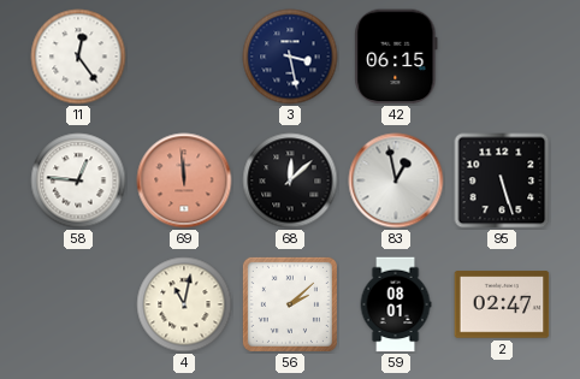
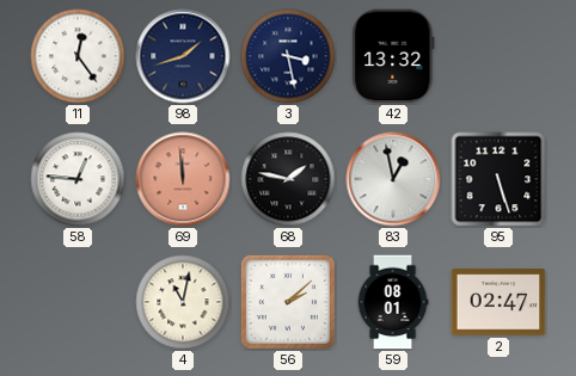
98: none -> 1:42 (183, 56)
42: 06:15 -> 13:32 (393, 56)
68: 12:08 -> 1:47 (288, 179)
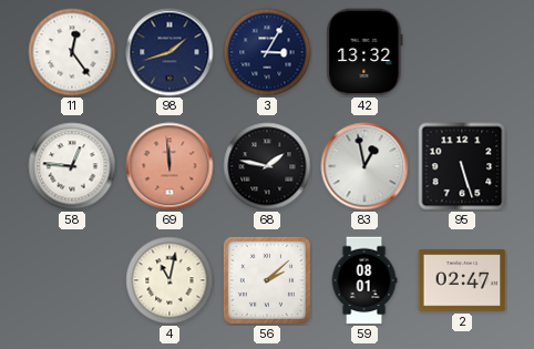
3: 3:28 -> 3:05 (267, 52)
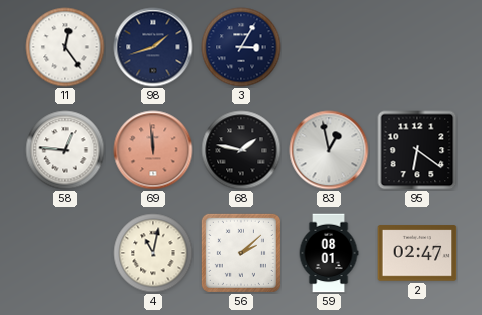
42: 13:32 -> none (364, 52)
95: 5:27 -> 6:21 (417, 150)
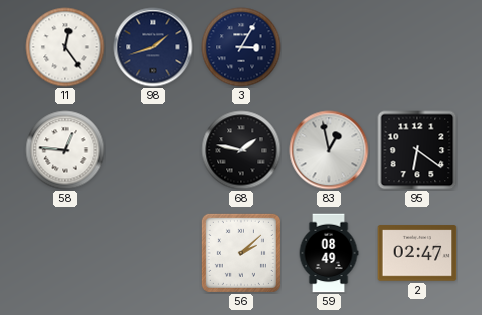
69: 11:59 -> none (153, 150)
4: 11:02 -> none (153, 253)
59: 08:01 -> 08:49 (329, 253)
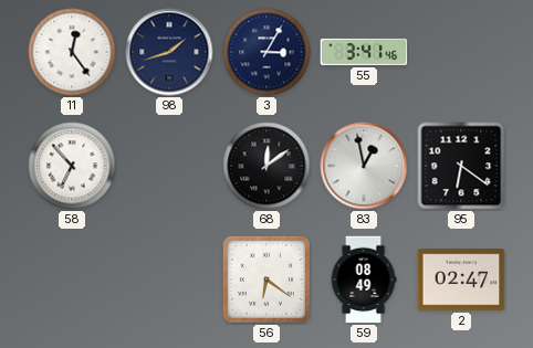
55: none -> 3:41 (364, 52)
58: 12:46 -> 6:53 (72, 166)
68: 1:47 -> 12:09 (266, 166)
56: 2:08 -> 6:21 (266, 280)
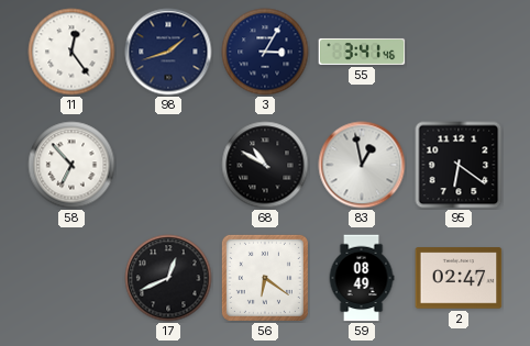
68: 12:09 -> 10:50 (265, 165)
17: none -> 12:41 (168, 278)
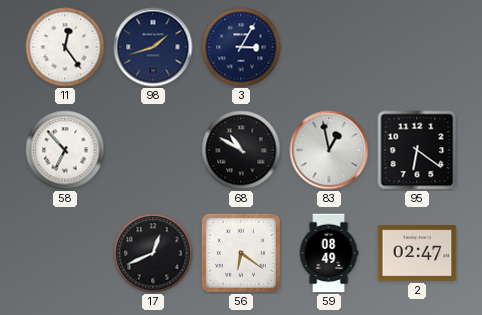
55: 3:41 -> none (362, 52)
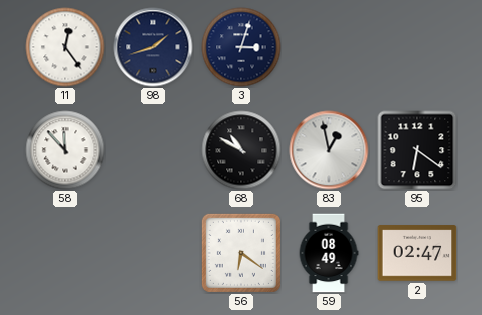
3: 3:05 -> 3:03 (241, 47)
58: 6:53 -> 11:53 (65, 150)
17: 12:41 -> none (153, 253)
